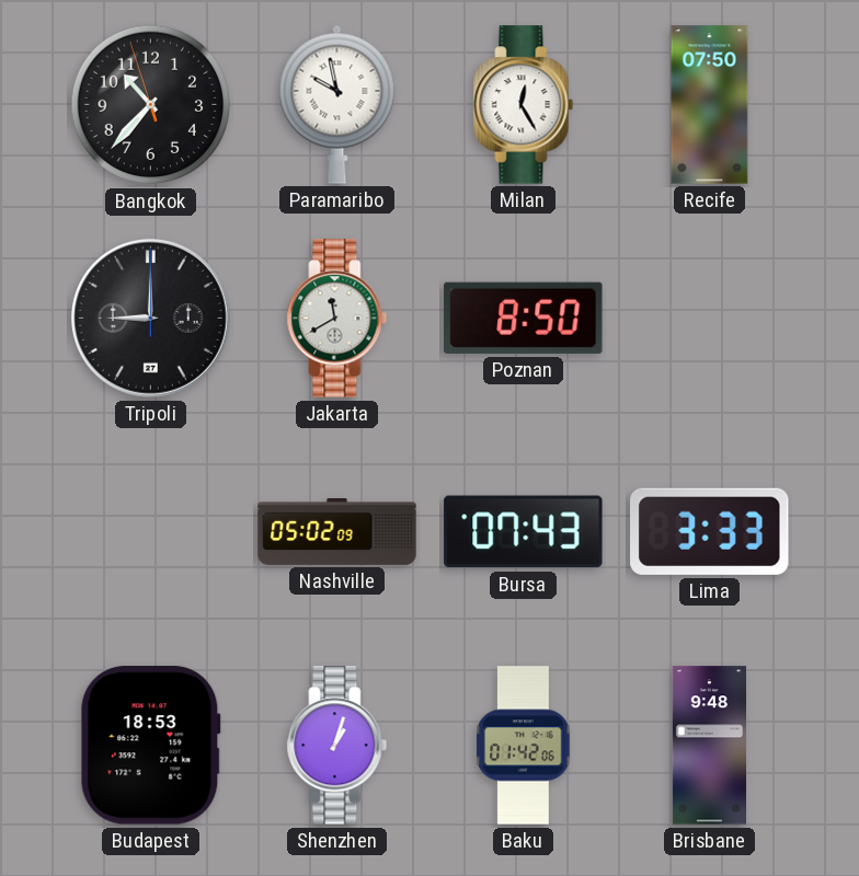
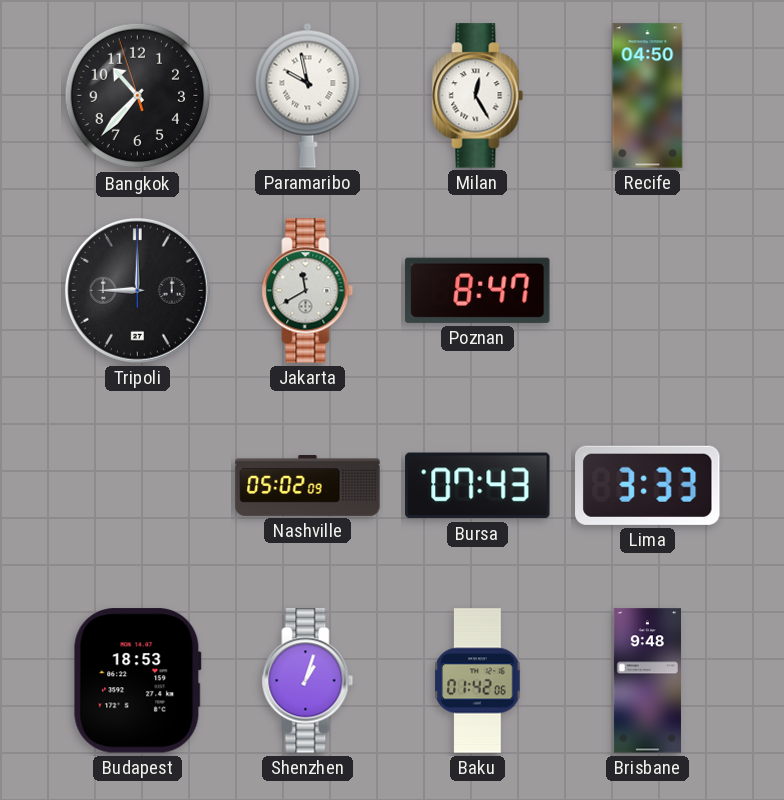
Recife: 07:50 -> 04:50 (648, 96)
Poznan: 8:50 -> 8:47 (478, 290)
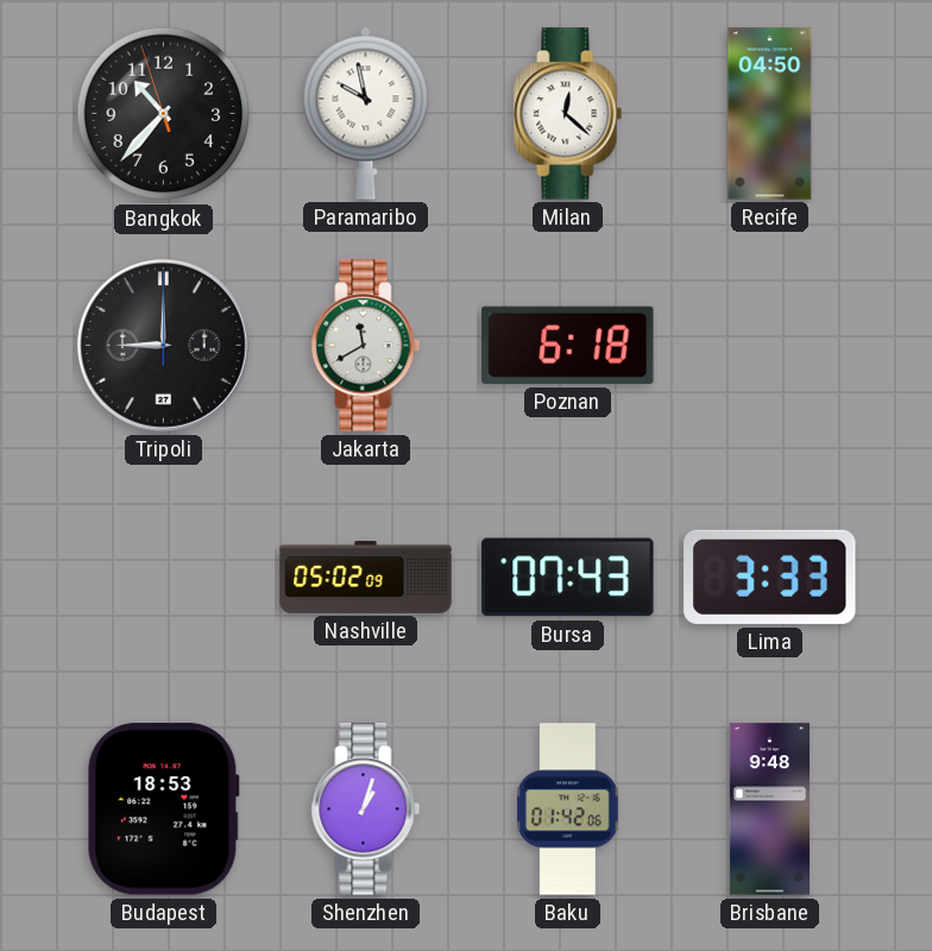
Milan: 12:25 -> 12:22 (568, 114)
Poznan: 8:47 -> 6:18 (568, 345)
